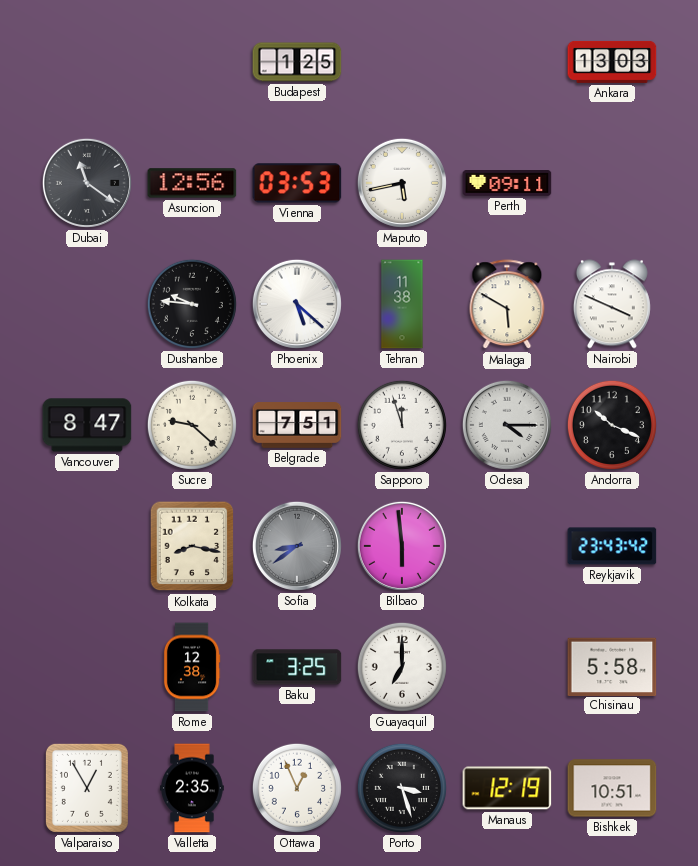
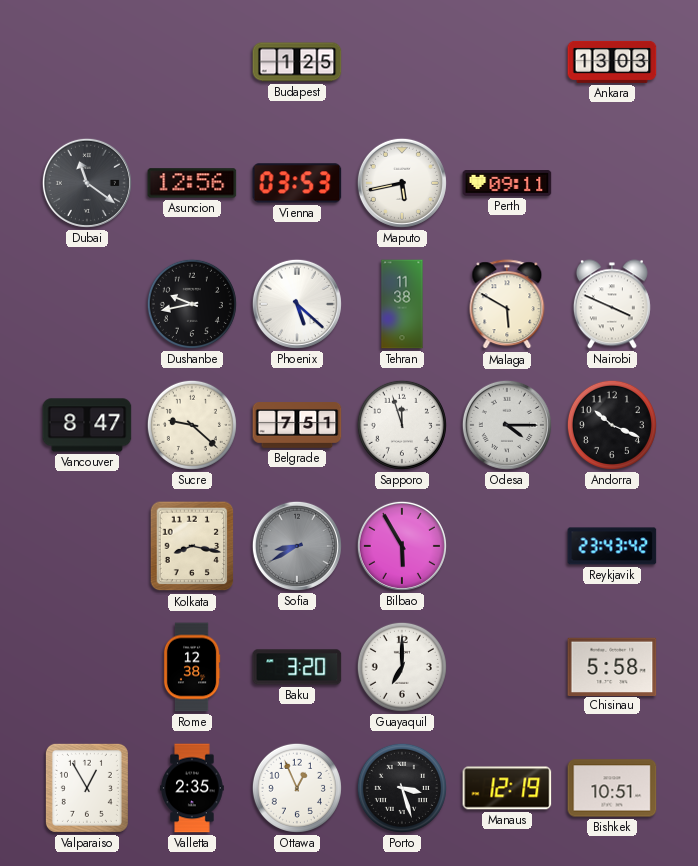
Dushanbe: 9:46 -> 9:43 (192, 304)
Sofia: 8:39 -> 8:40 (297, 546)
Bilbao: 5:59 -> 5:55 (402, 546)
Baku: 3:25 -> 3:20 (297, 667)
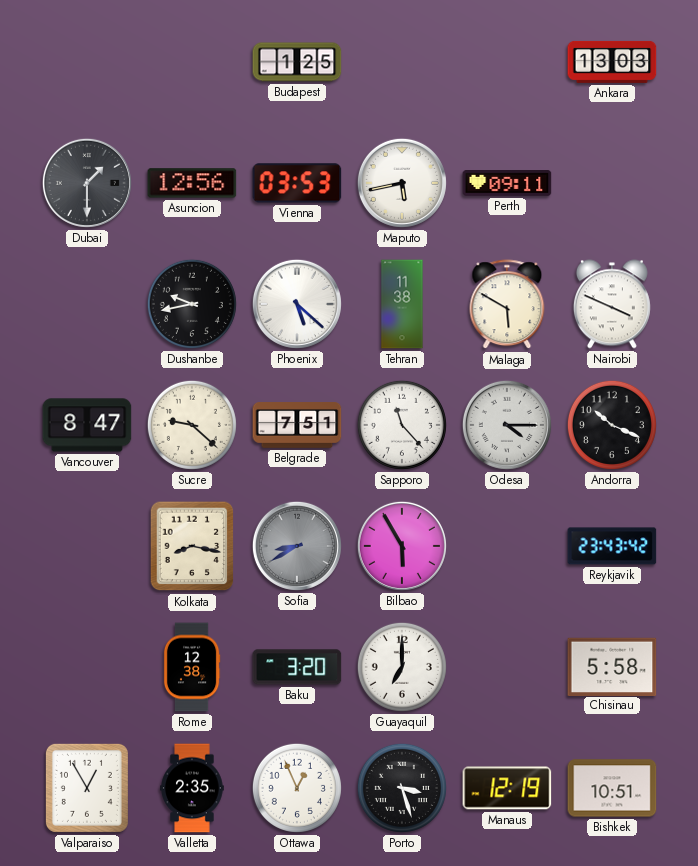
Dubai: 11:21 -> 1:30 (87, 183)
Sapporo: 11:57 -> 11:23 (402, 425)
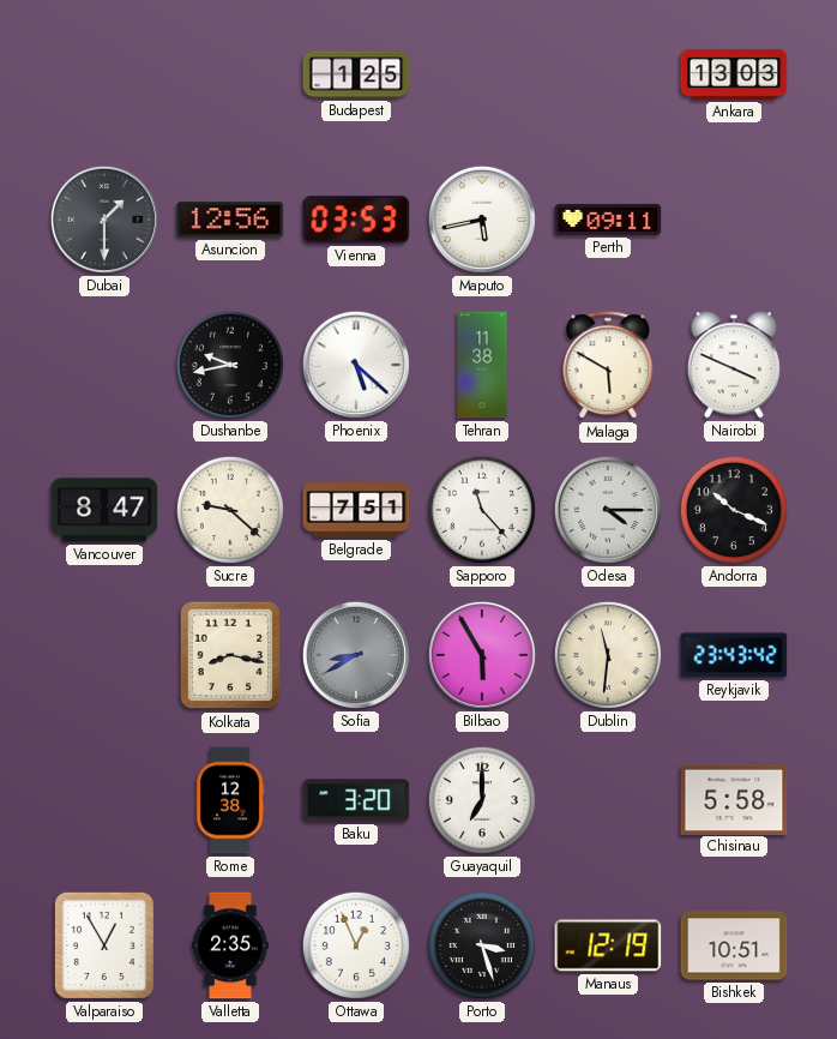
Dublin: none -> 11:31 (608, 655)
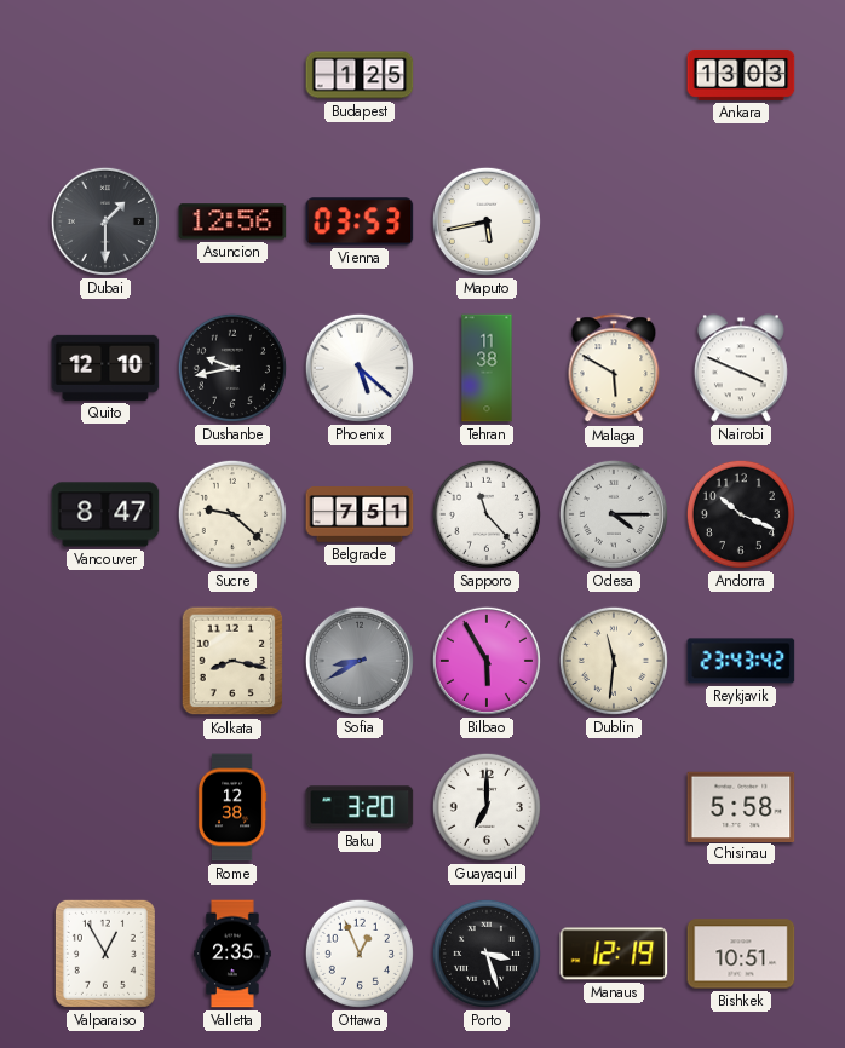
Perth: 09:11 -> none (608, 221)
Quito: none -> 12:10 (105, 368)
